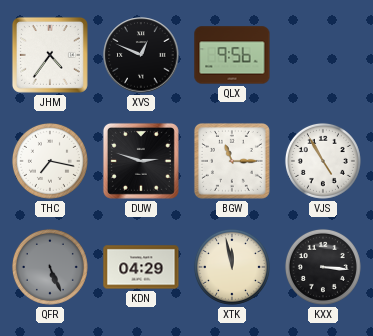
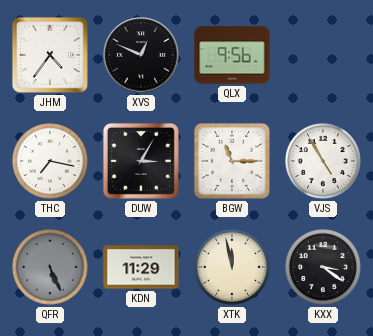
DUW: 2:48 -> 3:05 (141, 161)
KDN: 04:29 -> 11:29 (141, 267)
KXX: 3:16 -> 3:21 (323, 267)
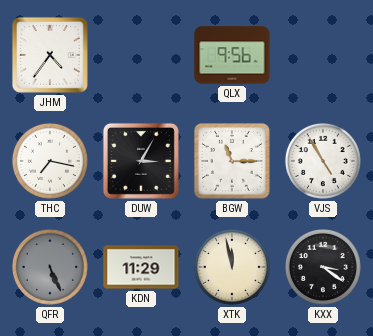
XVS: 12:49 -> none (141, 55)
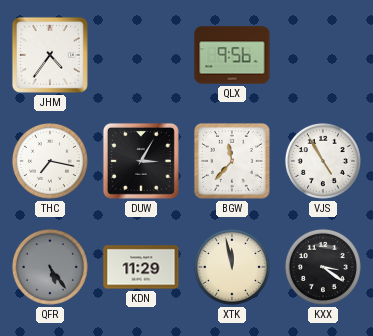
BGW: 11:15 -> 11:37 (232, 161)
QFR: 5:26 -> 5:24 (50, 267)
